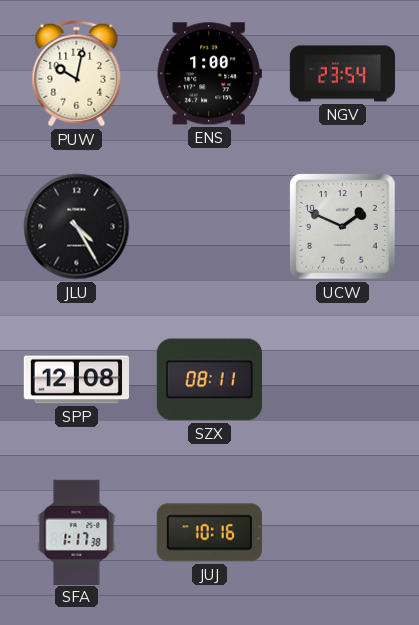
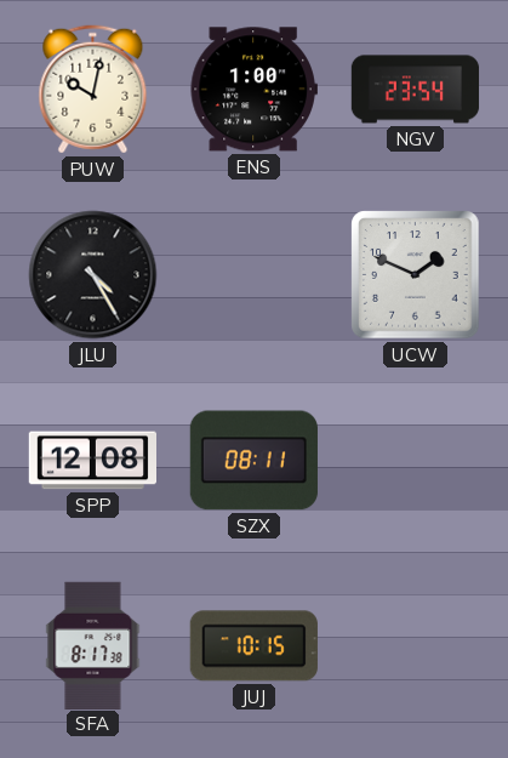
SFA: 1:17 -> 8:17 (93, 645)
JUJ: 10:16 -> 10:15 (253, 646)
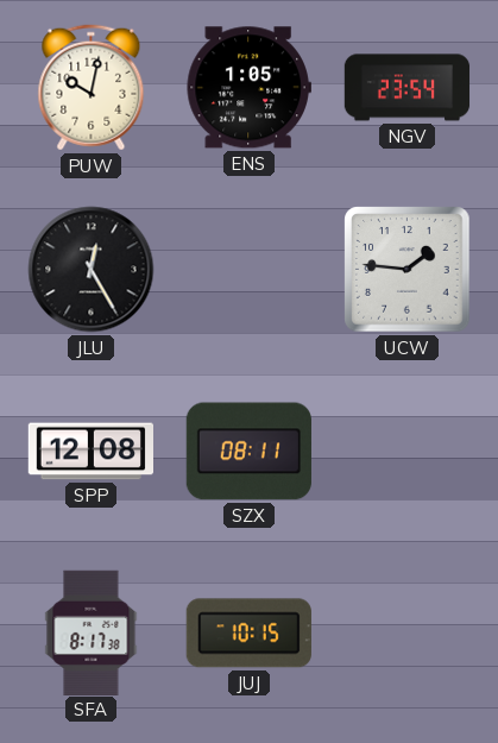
ENS: 1:00 -> 1:05 (248, 88)
JLU: 4:25 -> 12:25 (92, 270)
UCW: 1:49 -> 1:46 (408, 270)
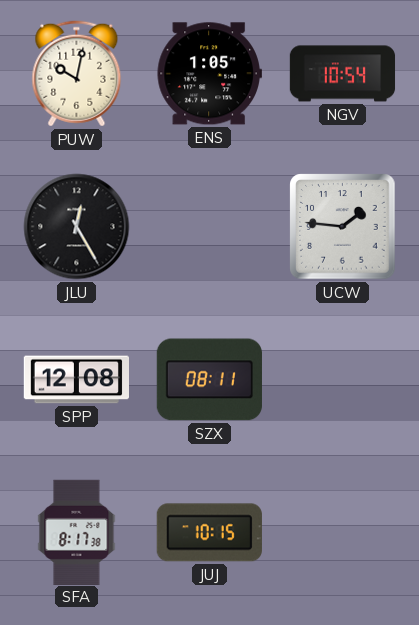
NGV: 23:54 -> 10:54 (343, 74)
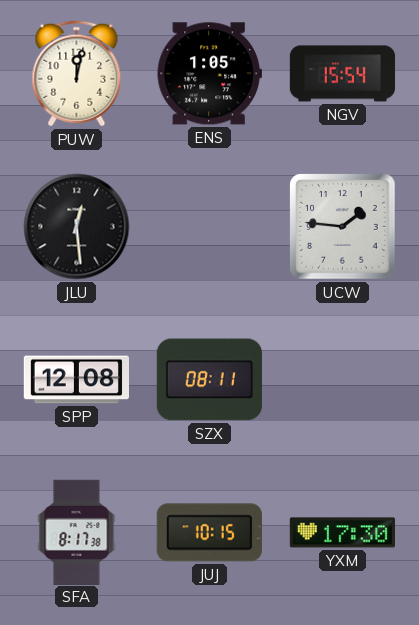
PUW: 10:02 -> 12:02 (77, 74)
NGV: 10:54 -> 15:54 (343, 74)
JLU: 12:25 -> 12:29 (77, 227)
YXM: none -> 17:30 (342, 533)
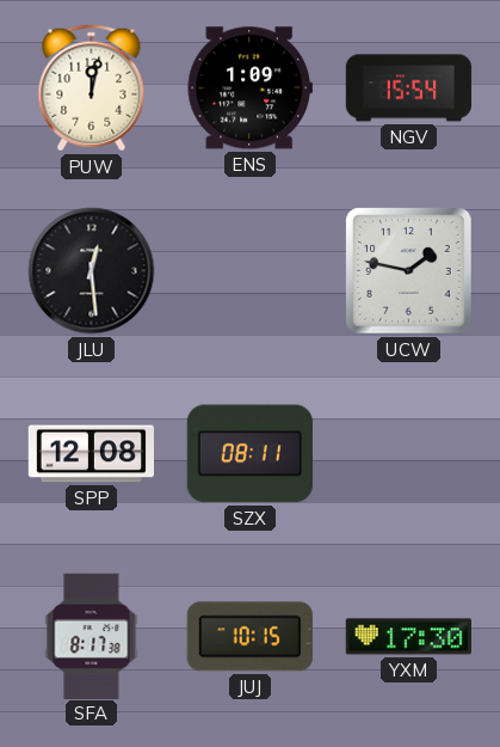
ENS: 1:05 -> 1:09 (249, 88)
UCW: 1:46 -> 1:47 (409, 271)
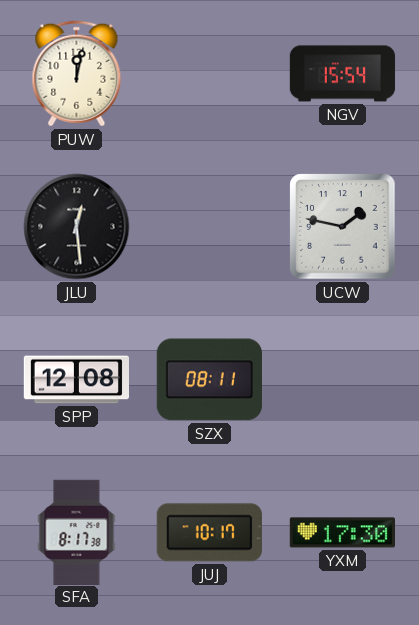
ENS: 1:09 -> none (249, 88)
JUJ: 10:15 -> 10:17 (209, 533)
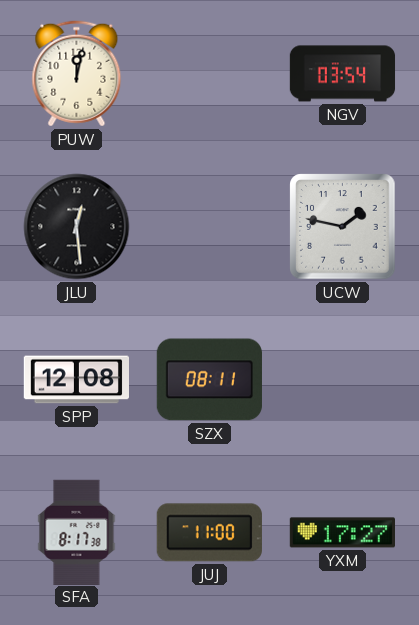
NGV: 15:54 -> 03:54 (343, 74)
JUJ: 10:17 -> 11:00 (209, 533)
YXM: 17:30 -> 17:27 (342, 533)
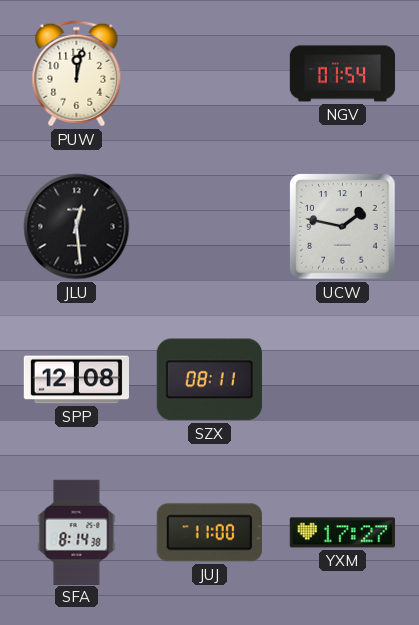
NGV: 03:54 -> 01:54 (343, 74)
SFA: 8:17 -> 8:14 (77, 532)
